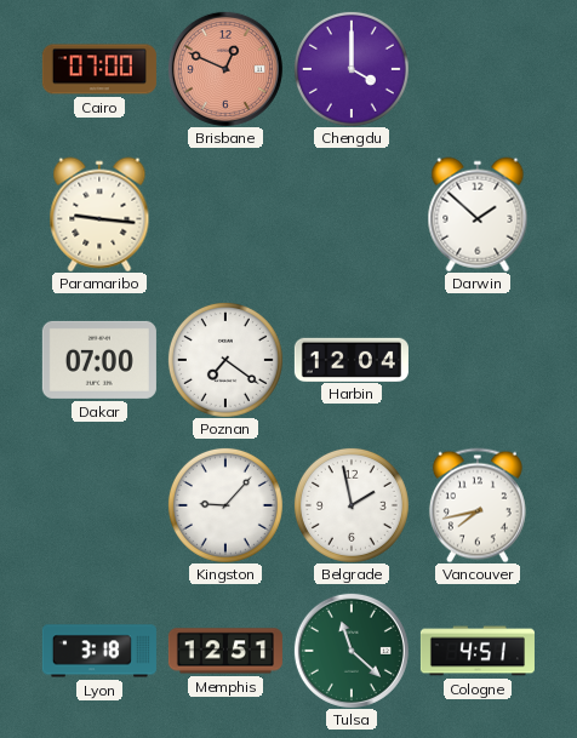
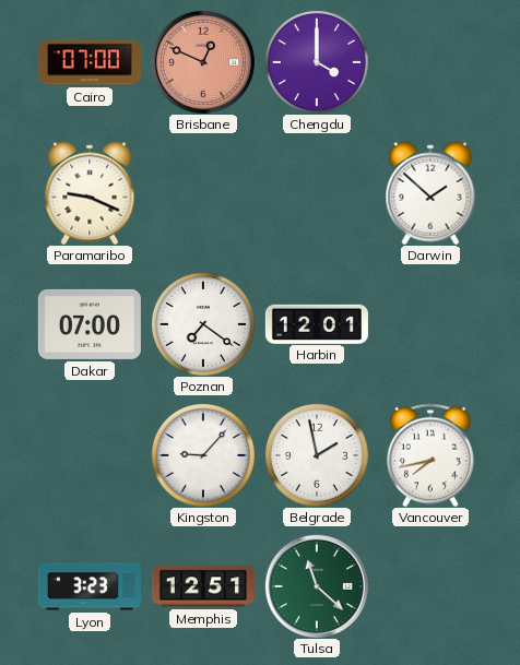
Paramaribo: 9:16 -> 9:19 (90, 193)
Harbin: 12:04 -> 12:01 (317, 323)
Lyon: 3:18 -> 3:23 (90, 586)
Cologne: 4:51 -> none (478, 651)
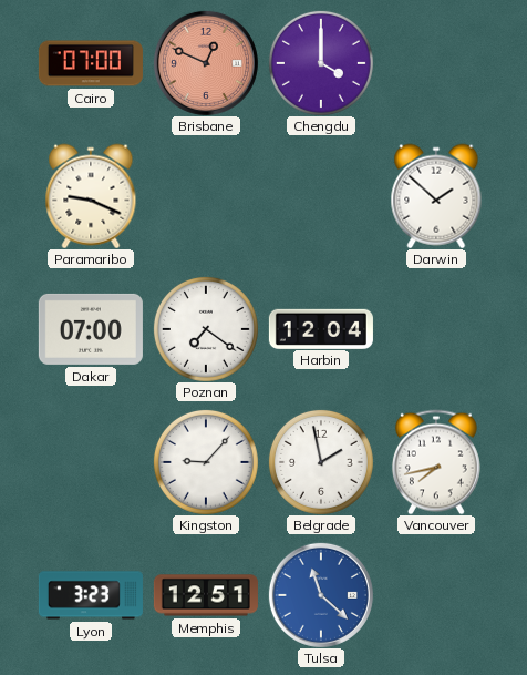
Harbin: 12:01 -> 12:04 (321, 328)
Tulsa dial: green -> blue (321, 595)
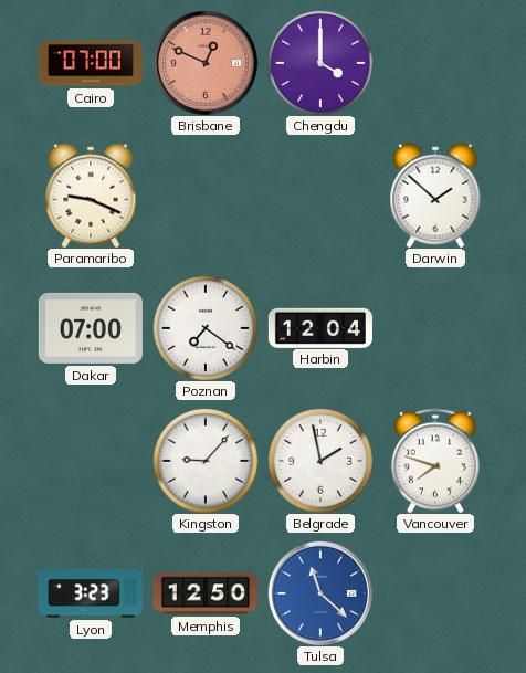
Vancouver: 7:43 -> 7:48 (435, 461)
Memphis: 12:51 -> 12:50 (206, 593)
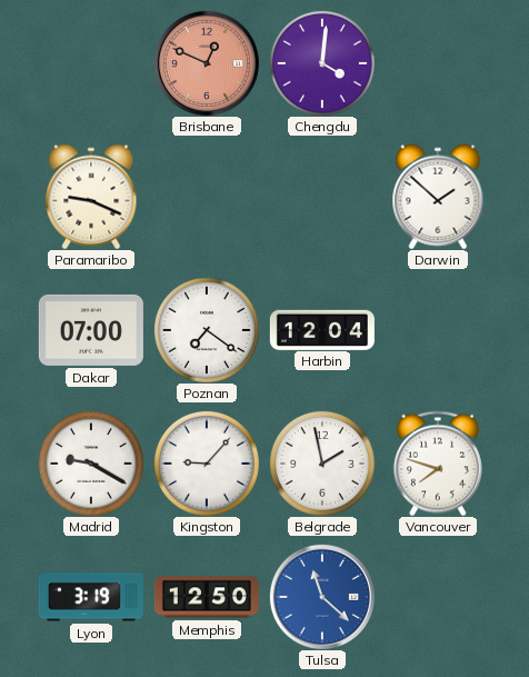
Cairo: 07:00 -> none (91, 63)
Chengdu: 4:00 -> 4:01 (322, 63)
Madrid: none -> 9:20 (91, 464)
Lyon: 3:23 -> 3:19 (91, 597)
